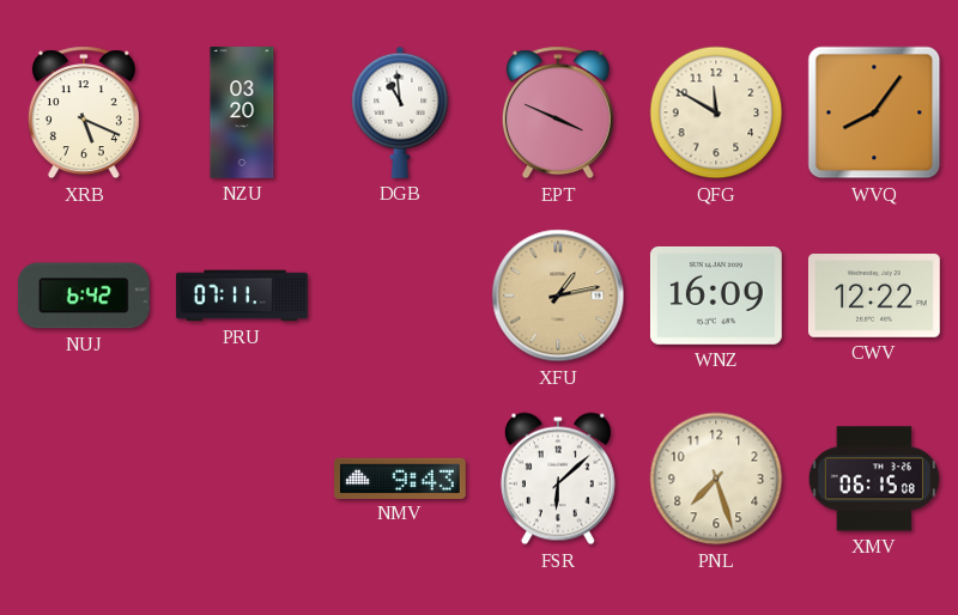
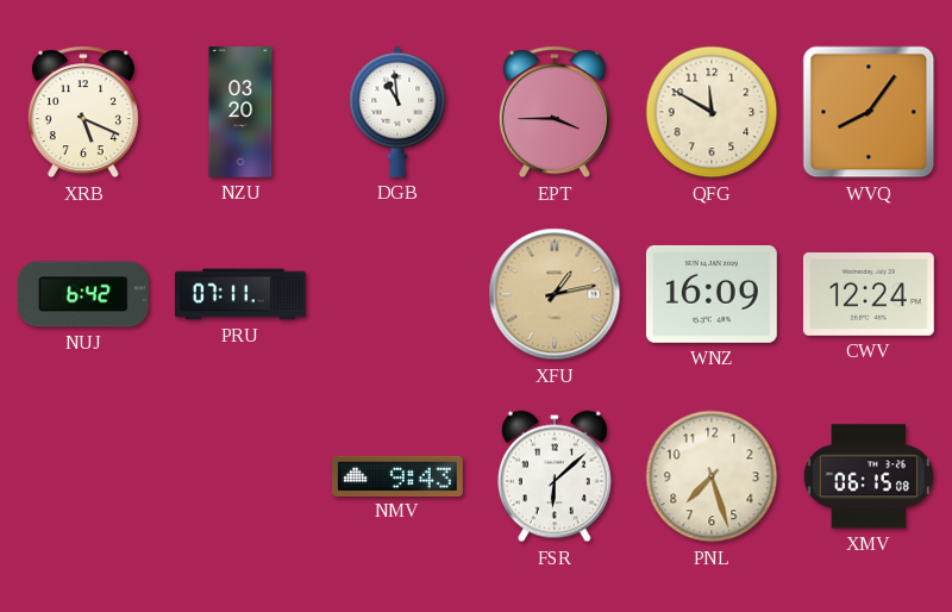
EPT: 3:49 -> 3:45 (555, 112)
CWV: 12:22 -> 12:24 (869, 295)
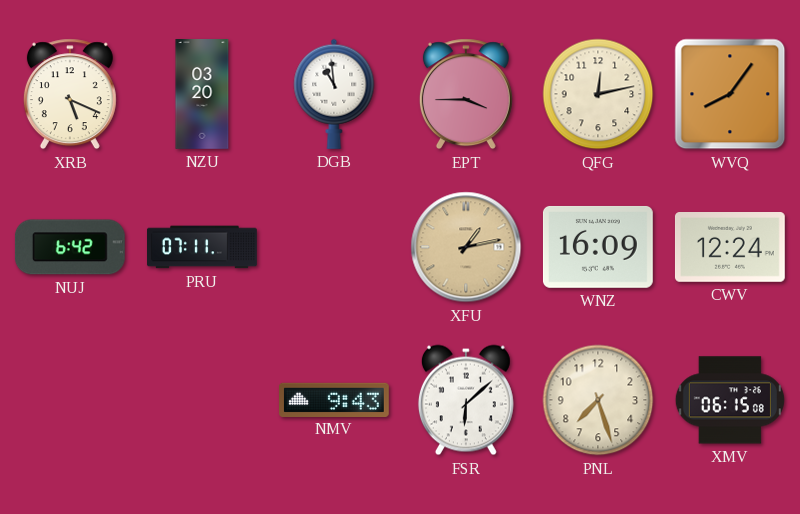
QFG: 11:50 -> 12:13 (598, 94)
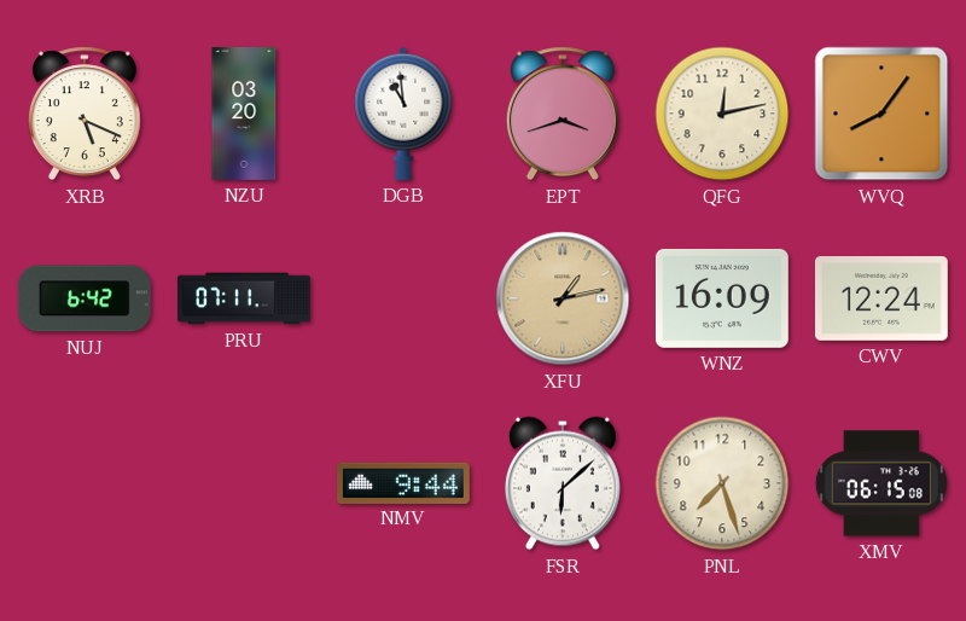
EPT: 3:45 -> 3:42 (563, 114)
NMV: 9:43 -> 9:44 (405, 482)
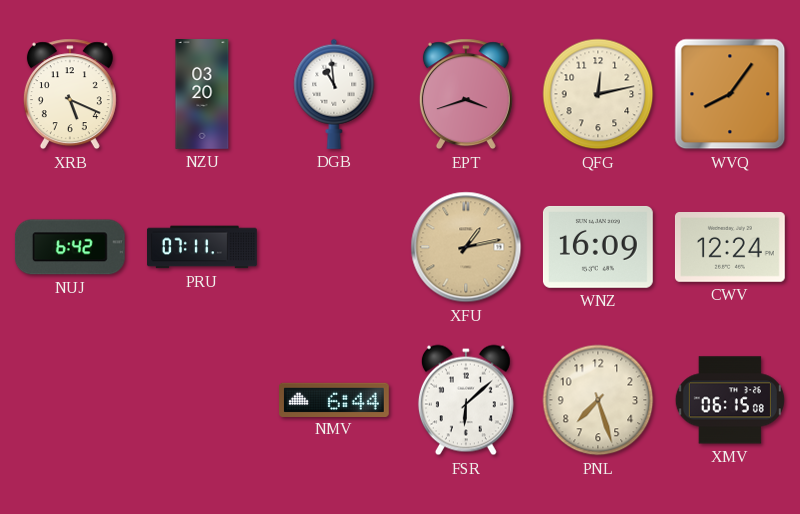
NMV: 9:44 -> 6:44 (335, 399)
